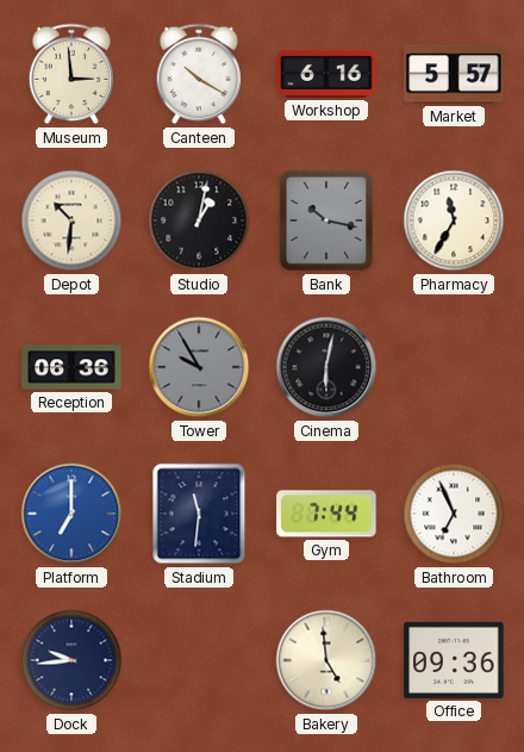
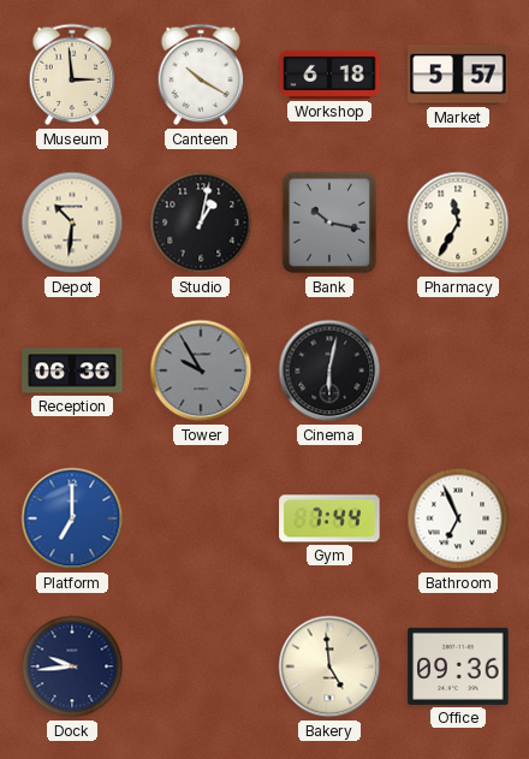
Workshop: 6:16 -> 6:18 (329, 75)
Stadium: 11:31 -> none (199, 514)
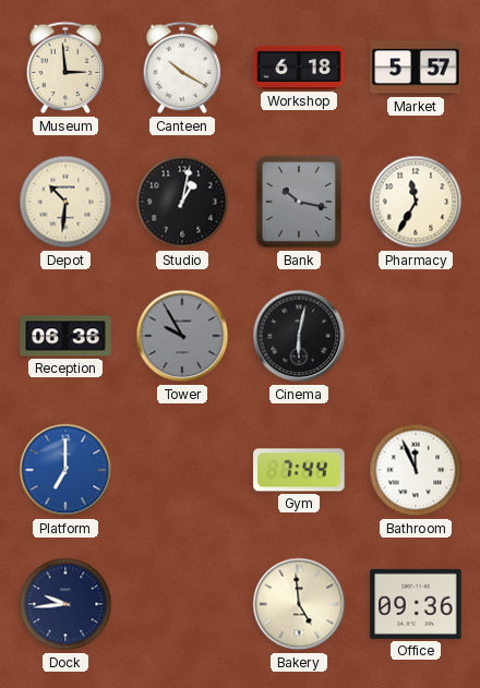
Bathroom: 6:56 -> 11:56 (416, 470)
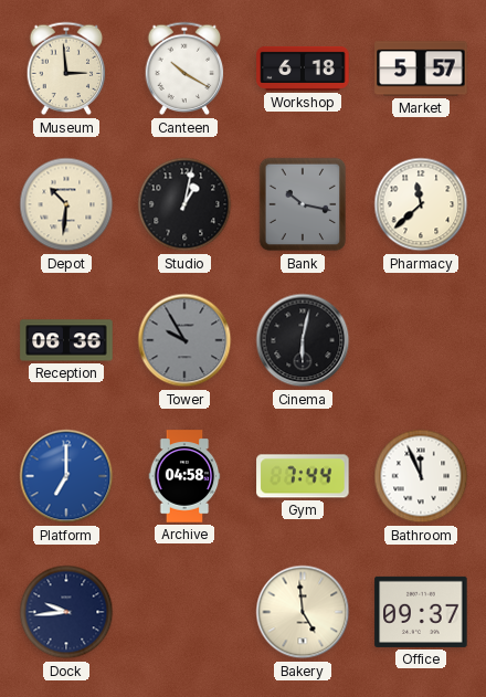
Pharmacy: 11:35 -> 11:38 (421, 204)
Archive: none -> 04:58 (184, 476)
Office: 09:36 -> 09:37 (421, 612)
